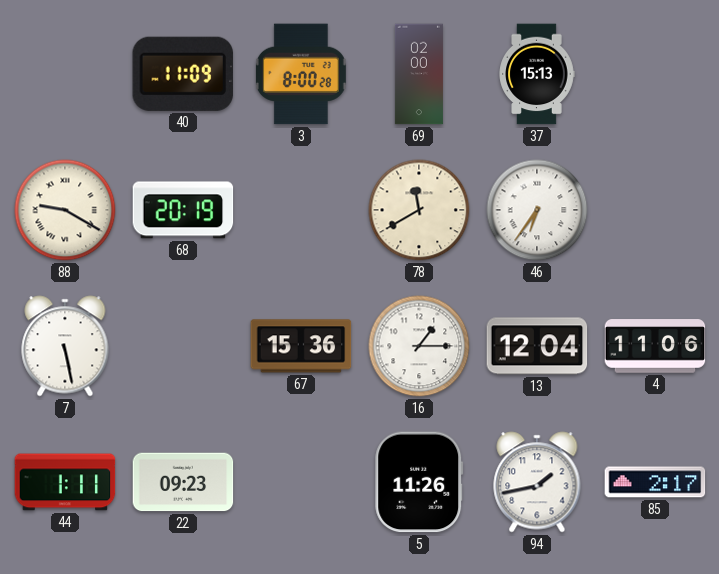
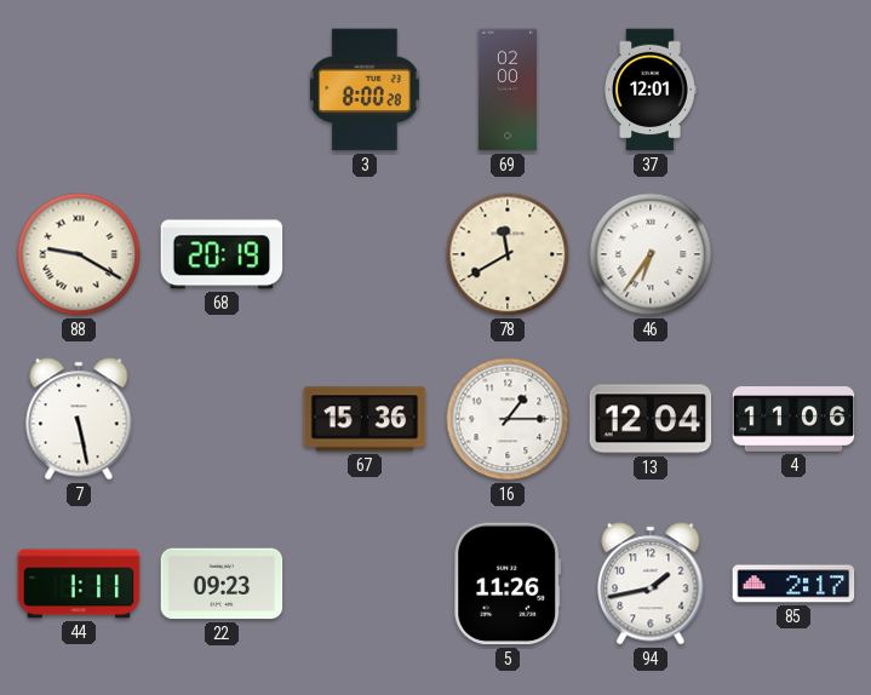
40: 11:09 -> none (182, 74)
37: 15:13 -> 12:01 (651, 90)
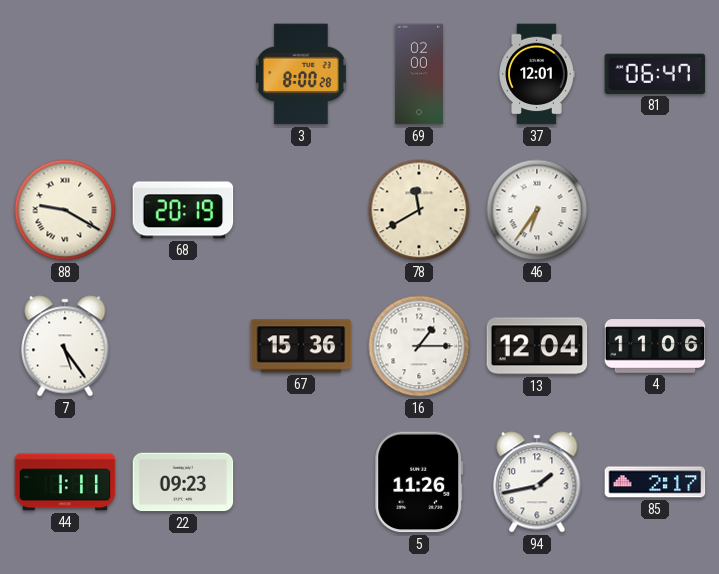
81: none -> 06:47 (655, 74)
7: 5:28 -> 5:24 (65, 346)
